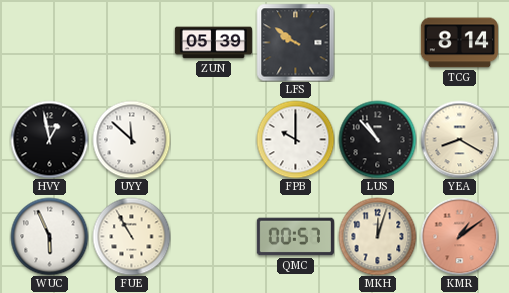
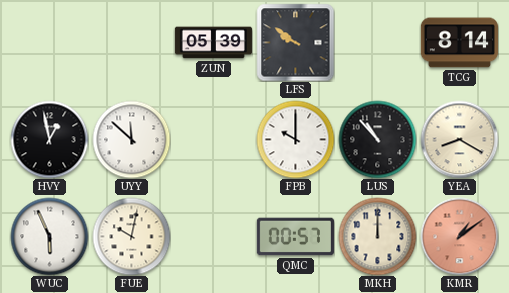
FUE: 10:55 -> 10:02 (131, 236)
MKH: 12:03 -> 12:00 (377, 236)
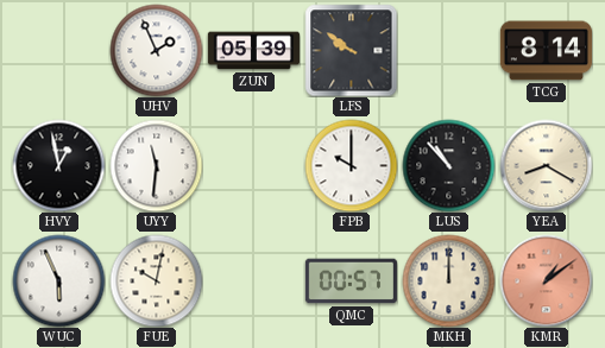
UHV: none -> 1:56 (156, 50)
UYY: 11:52 -> 11:31 (156, 165)
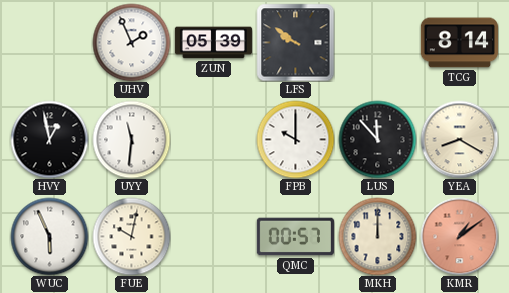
LUS: 10:53 -> 11:53 (377, 139)
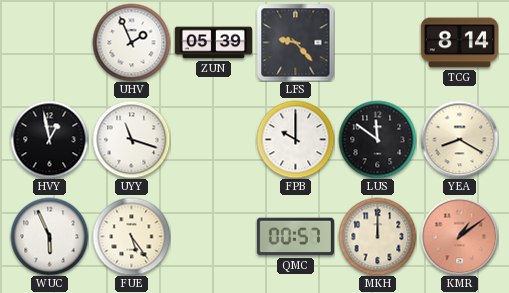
LFS: 9:51 -> 9:23 (295, 42)
UYY: 11:31 -> 11:18 (131, 139)
LUS: 11:53 -> 11:51 (377, 139)
FUE: 10:02 -> 5:24 (131, 236)
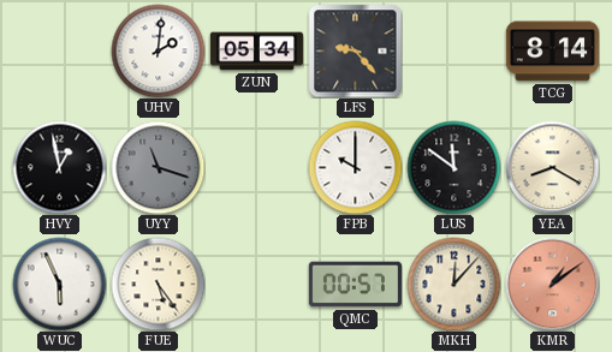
UHV: 1:56 -> 2:01 (158, 50)
ZUN: 05:39 -> 05:34 (256, 52)
UYY dial: white -> grey (158, 167)
MKH: 12:00 -> 12:07 (453, 284)
